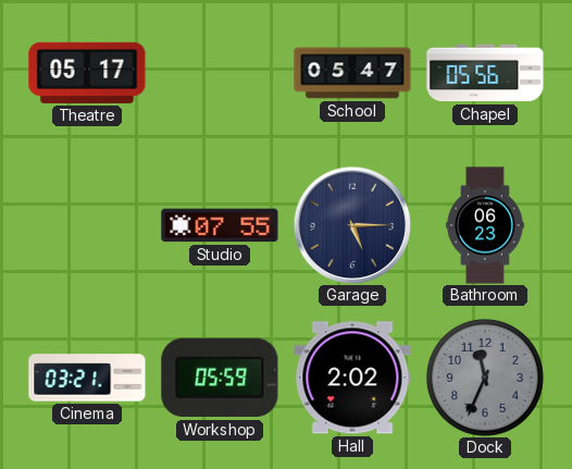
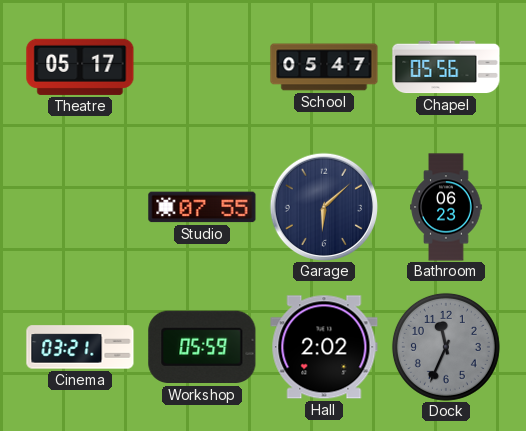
Garage: 5:15 -> 6:08 (324, 207)
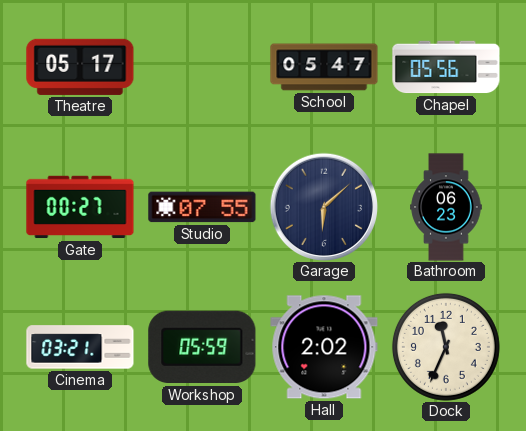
Gate: none -> 00:27 (80, 207)
Dock dial: grey -> cream (446, 347)
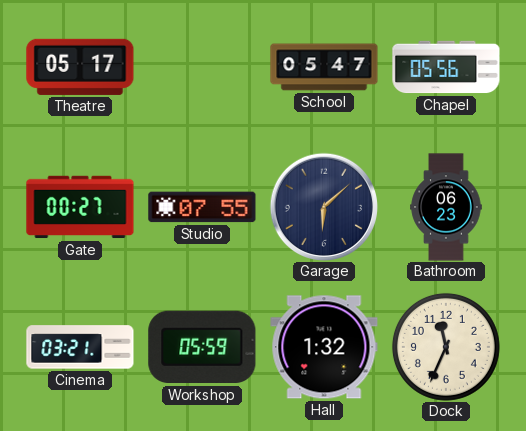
Hall: 2:02 -> 1:32 (324, 347)
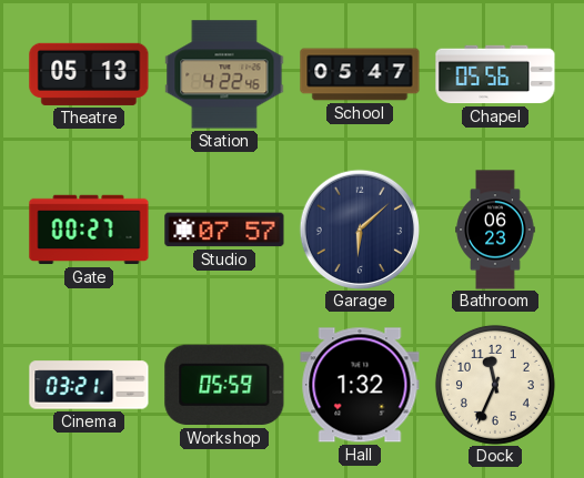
Theatre: 05:17 -> 05:13 (89, 74)
Station: none -> 4:22 (224, 74)
Studio: 07:55 -> 07:57 (224, 230)
